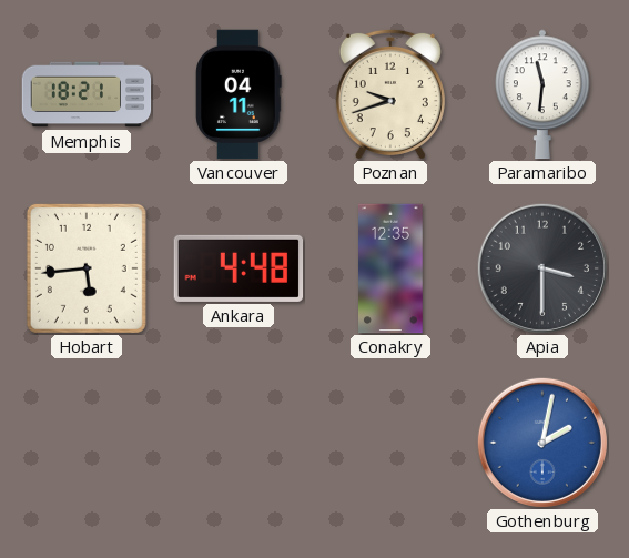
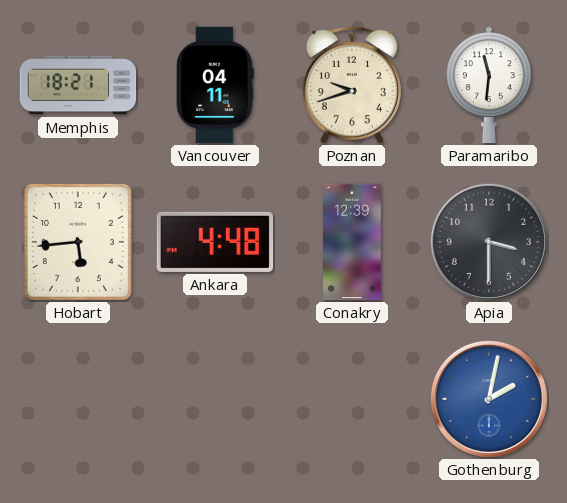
Conakry: 12:35 -> 12:39 (352, 242)
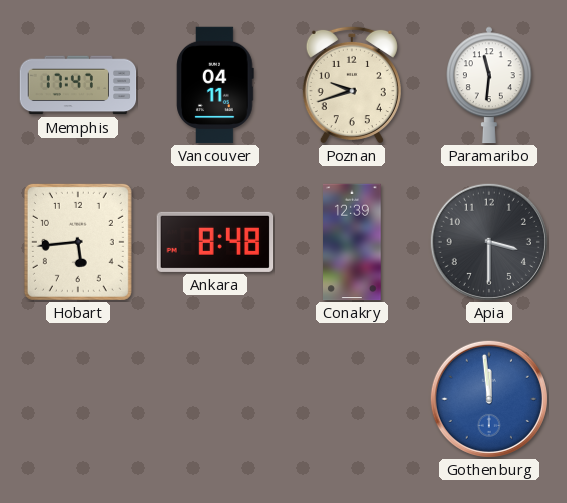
Memphis: 18:21 -> 17:47 (78, 85)
Ankara: 4:48 -> 8:48 (215, 242)
Gothenburg: 2:02 -> 11:59 (489, 399)
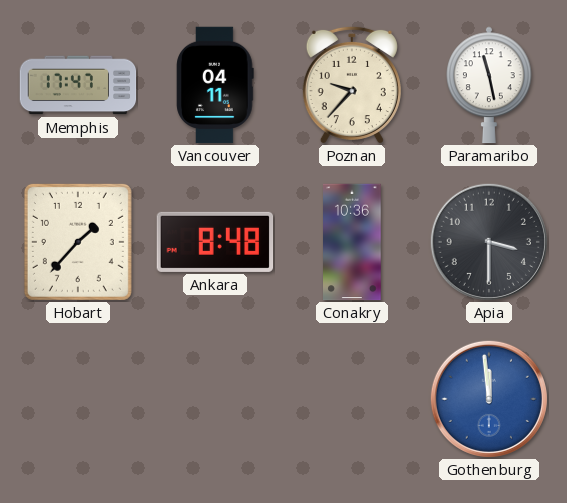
Poznan: 9:42 -> 9:37 (352, 85)
Paramaribo: 11:31 -> 11:28 (490, 85)
Hobart: 5:44 -> 1:37 (78, 242)
Conakry: 12:39 -> 10:36 (352, 242)
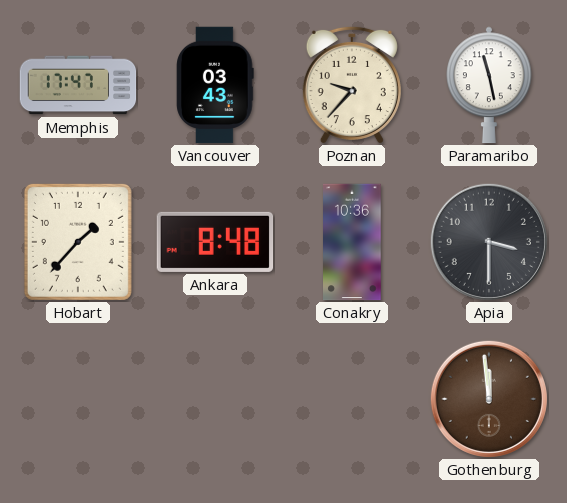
Vancouver: 04:11 -> 03:43 (215, 85)
Gothenburg dial: blue -> brown (489, 399)
